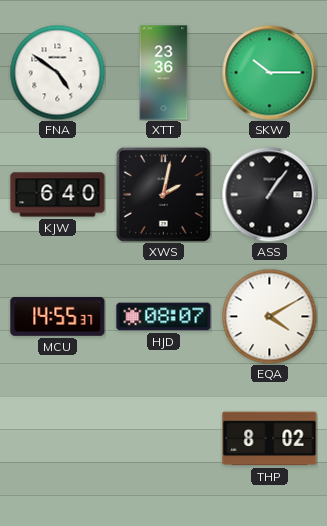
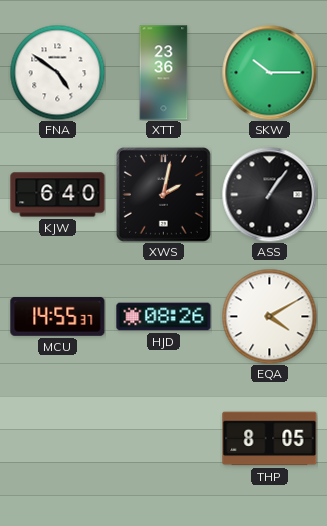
HJD: 08:07 -> 08:26 (164, 317)
THP: 8:02 -> 8:05 (270, 439)
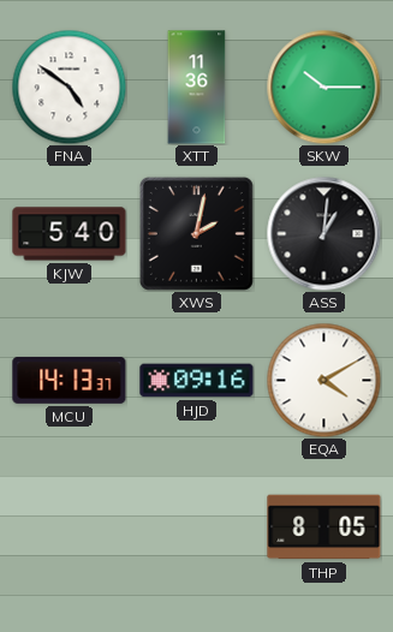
XTT: 23:36 -> 11:36 (197, 88)
KJW: 6:40 -> 5:40 (70, 234)
ASS: 1:06 -> 1:01 (323, 233)
MCU: 14:55 -> 14:13 (70, 380)
HJD: 08:26 -> 09:16 (197, 381)
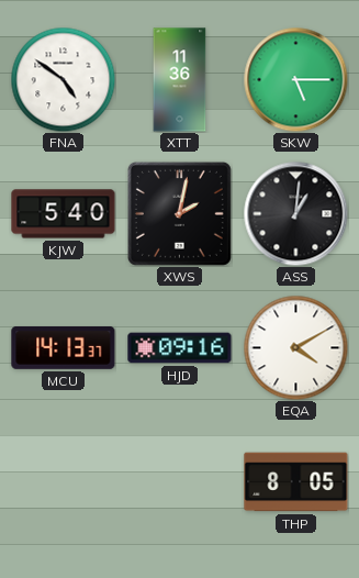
SKW: 10:15 -> 5:15 (295, 79)
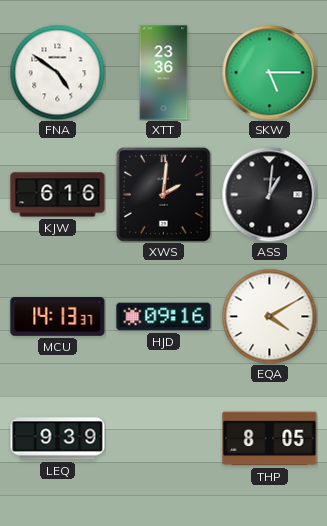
XTT: 11:36 -> 23:36 (164, 73)
KJW: 5:40 -> 6:16 (58, 195)
XWS: 2:02 -> 2:01 (163, 194)
LEQ: none -> 9:39 (58, 439)
